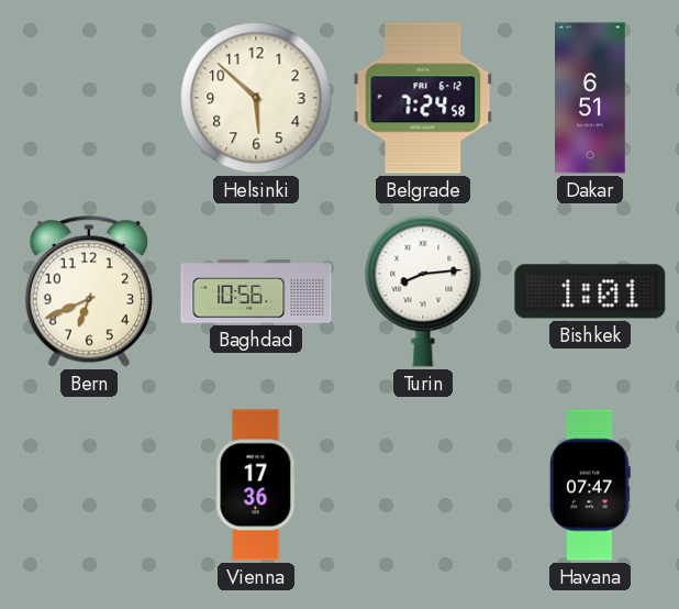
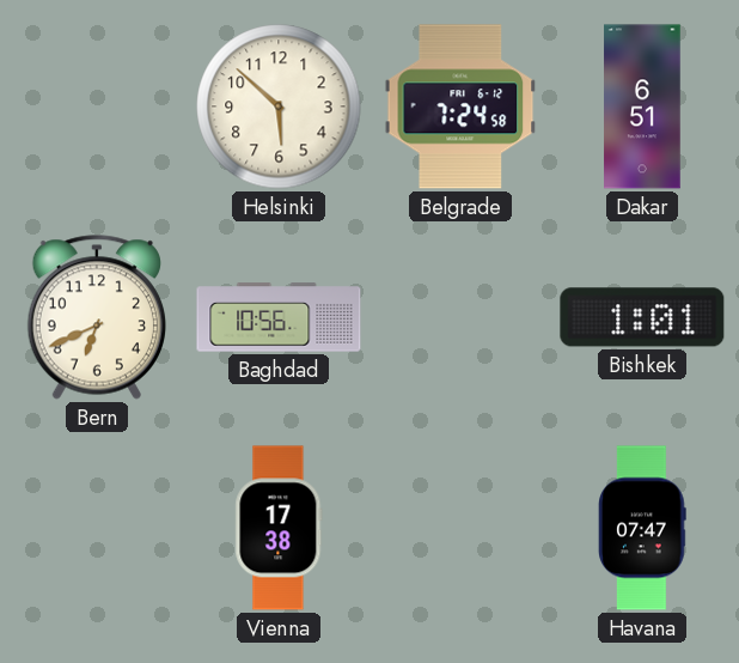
Turin: 8:14 -> none (423, 291)
Vienna: 17:36 -> 17:38 (279, 528)
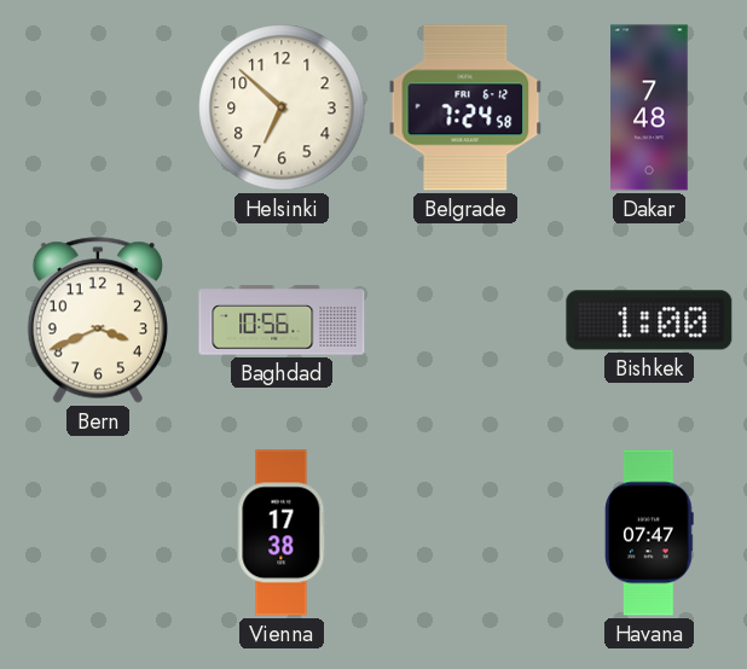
Helsinki: 5:52 -> 6:52 (282, 107)
Dakar: 6:51 -> 7:48 (649, 107)
Bern: 6:41 -> 3:41 (98, 320)
Bishkek: 1:01 -> 1:00 (649, 320)
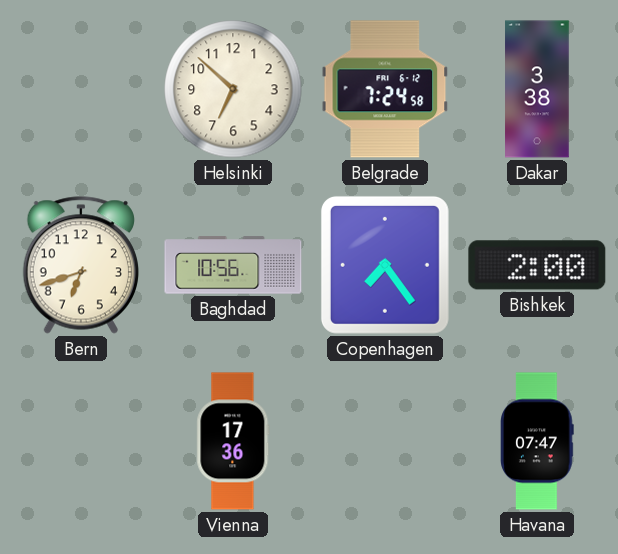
Dakar: 7:48 -> 3:38 (537, 89)
Bern: 3:41 -> 6:42 (81, 265)
Copenhagen: none -> 7:24 (385, 265)
Bishkek: 1:00 -> 2:00 (537, 265)
Vienna: 17:38 -> 17:36 (233, 441)
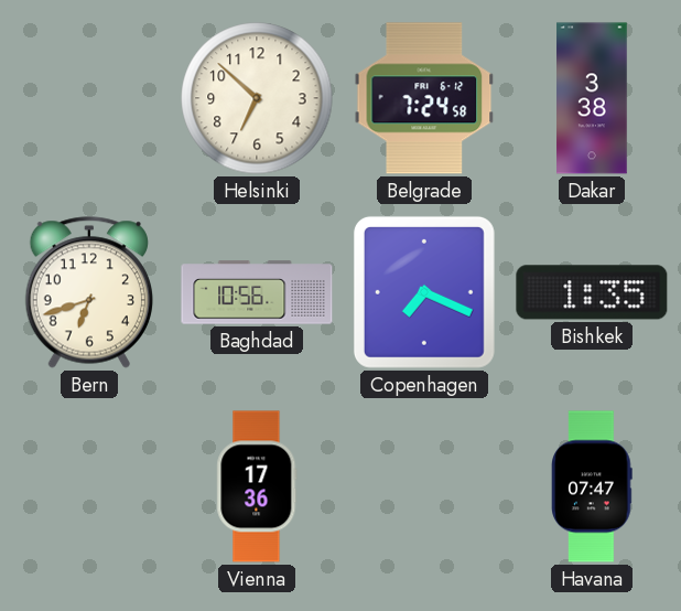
Copenhagen: 7:24 -> 7:19 (424, 292)
Bishkek: 2:00 -> 1:35 (592, 292)
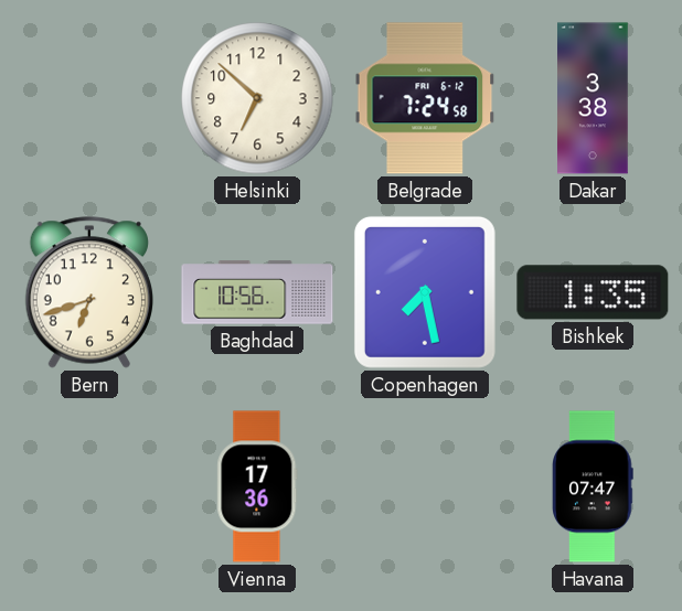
Copenhagen: 7:19 -> 7:28 (425, 292)
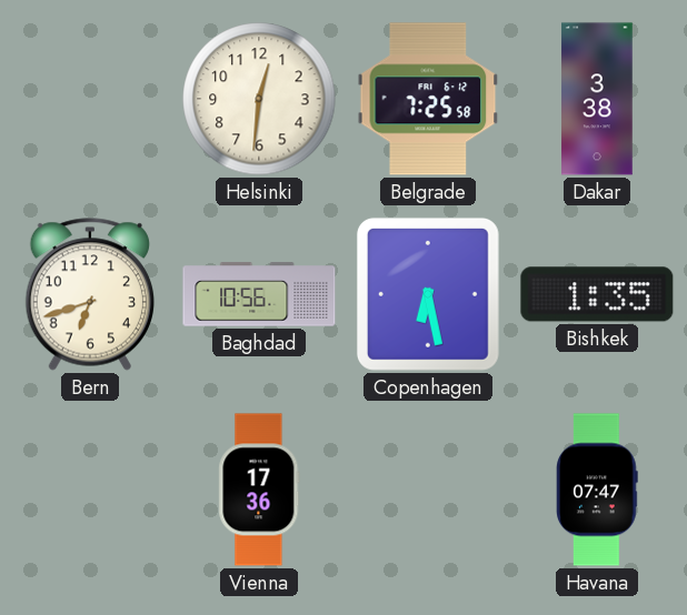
Helsinki: 6:52 -> 12:31 (259, 99)
Belgrade: 7:24 -> 7:25 (428, 99)
Copenhagen: 7:28 -> 6:28 (428, 294)
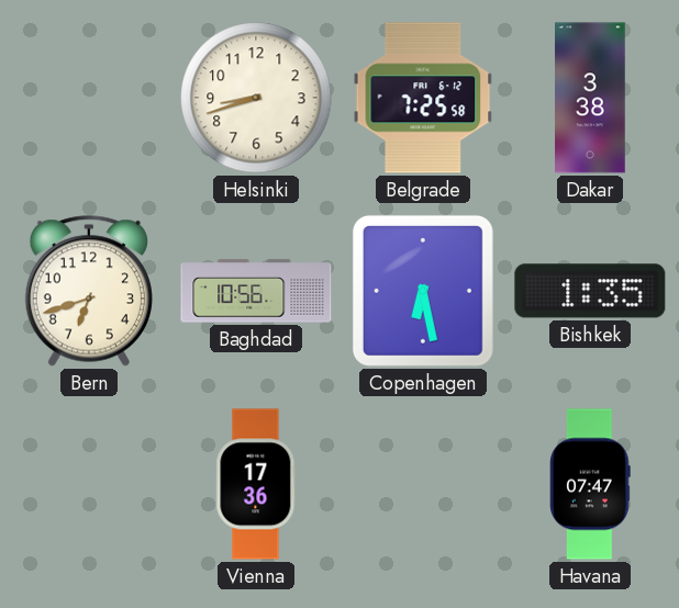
Helsinki: 12:31 -> 8:42 (256, 98)
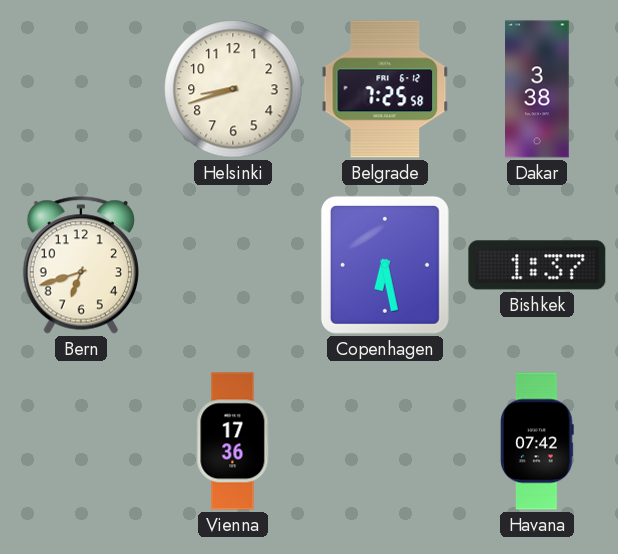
Baghdad: 10:56 -> none (256, 291)
Bishkek: 1:35 -> 1:37 (537, 265)
Havana: 07:47 -> 07:42 (537, 441)
